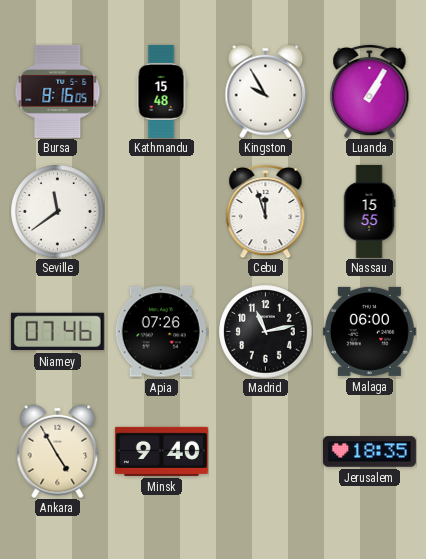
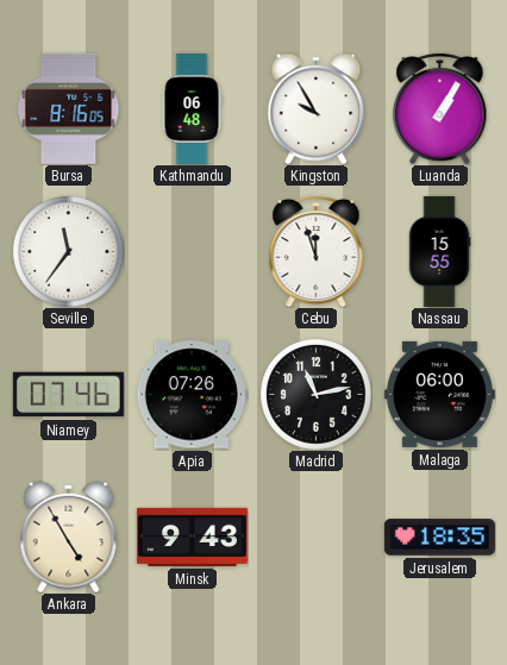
Kathmandu: 15:48 -> 06:48 (192, 108)
Seville: 11:39 -> 11:36 (68, 251)
Minsk: 9:40 -> 9:43 (192, 537)
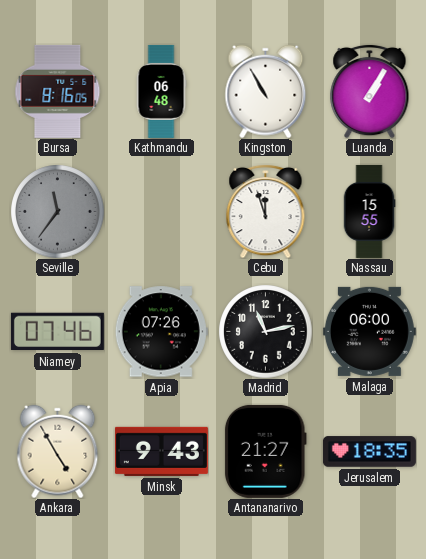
Kingston: 9:55 -> 10:55 (266, 91)
Seville dial: white -> grey (57, 211)
Antananarivo: none -> 21:27 (265, 451)
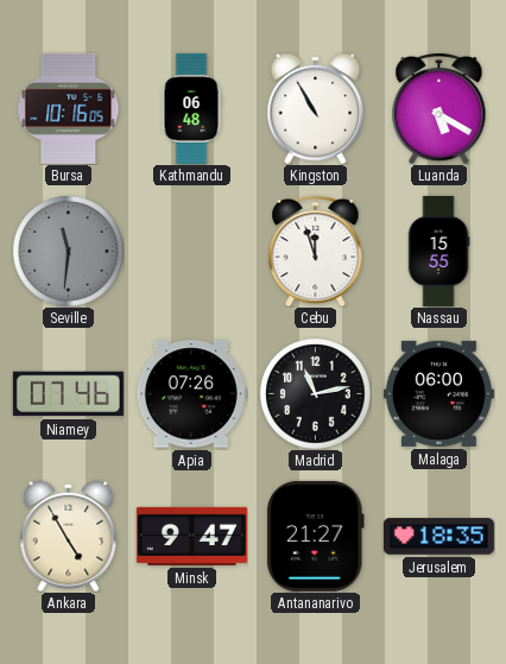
Bursa: 8:16 -> 10:16 (69, 108)
Luanda: 1:05 -> 5:20 (439, 108)
Seville: 11:36 -> 11:31 (68, 251)
Minsk: 9:43 -> 9:47 (191, 536)
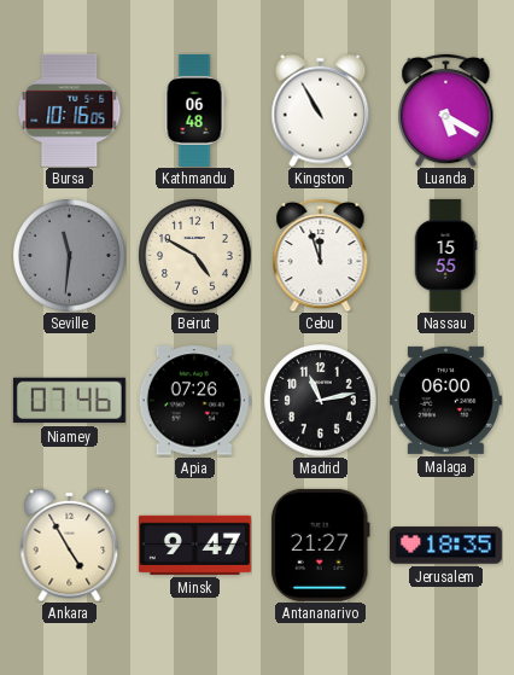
Beirut: none -> 4:50 (194, 255)
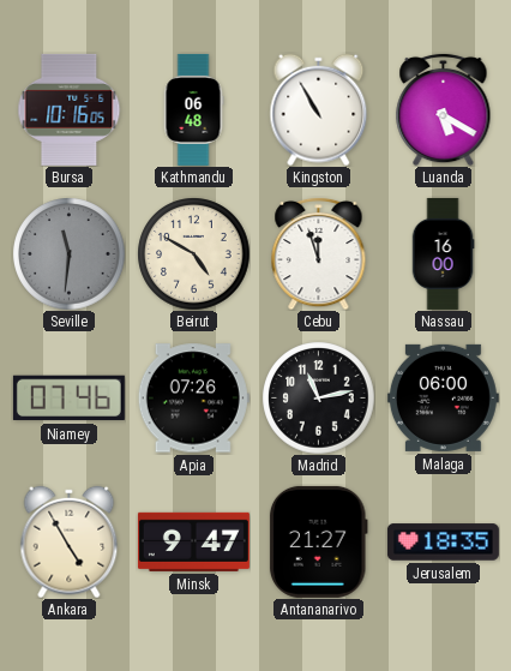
Nassau: 15:55 -> 16:00 (443, 253)
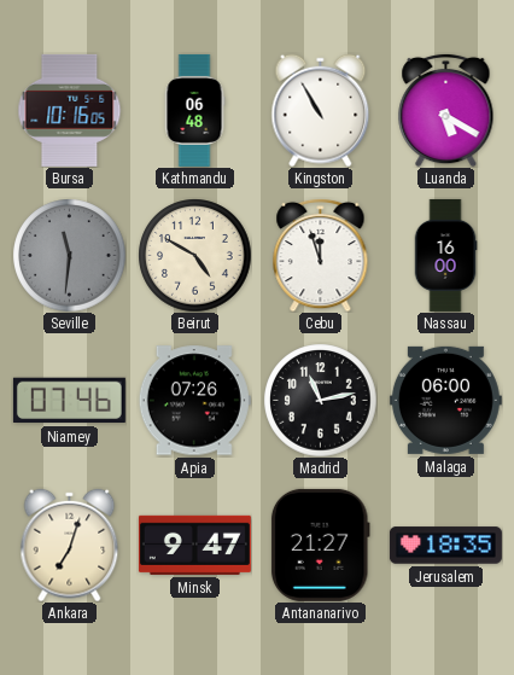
Ankara: 4:55 -> 7:03 (70, 545)
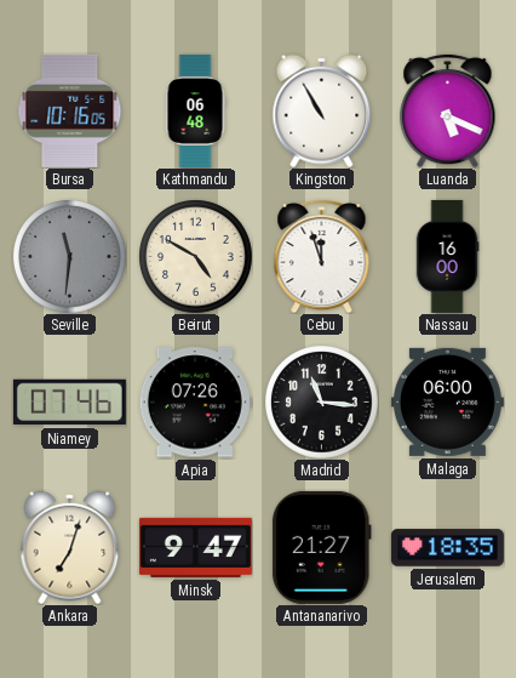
Luanda: 5:20 -> 5:19 (448, 110)
Madrid: 11:13 -> 11:16 (321, 401)
